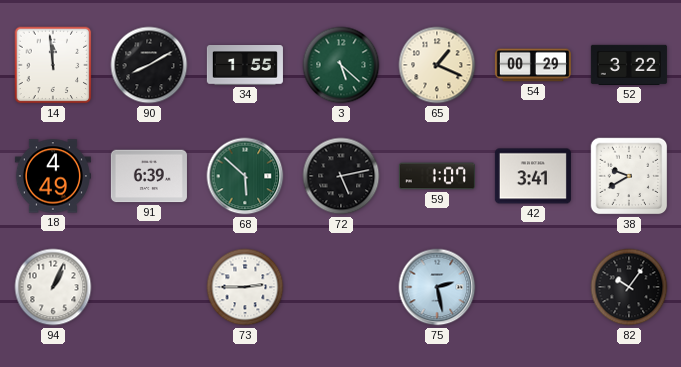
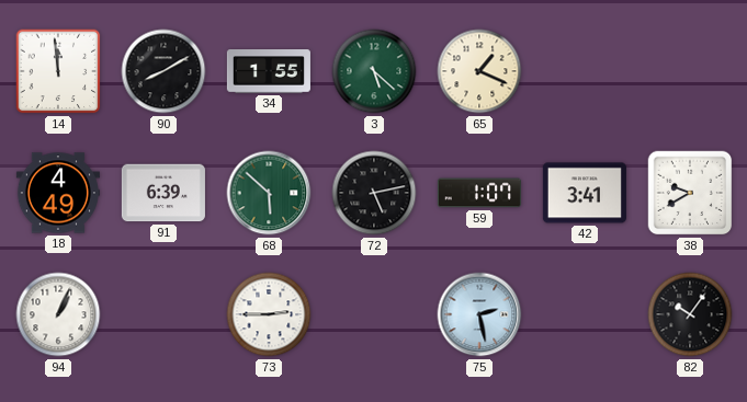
54: 00:29 -> none (533, 65)
52: 3:22 -> none (629, 65)
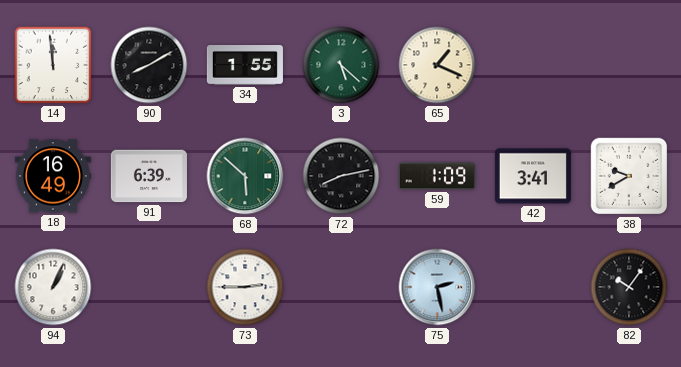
18: 4:49 -> 16:49 (53, 176)
72: 5:13 -> 8:13 (341, 176)
59: 1:07 -> 1:09 (437, 176)
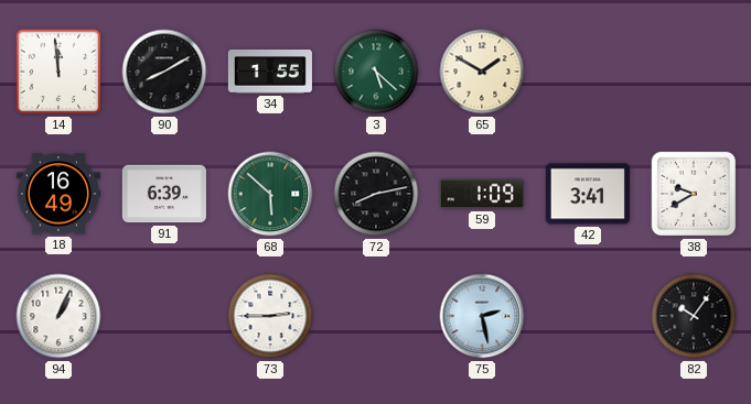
65: 1:19 -> 1:50 (482, 72)
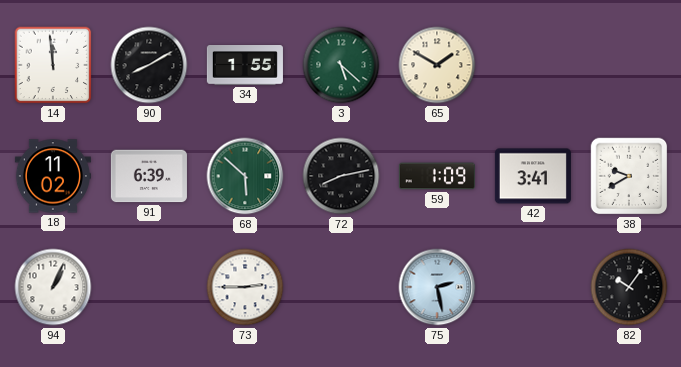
18: 16:49 -> 11:02 (53, 176)
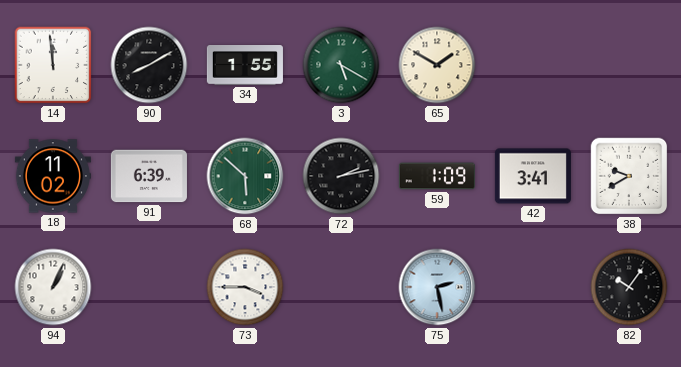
3: 5:22 -> 5:20 (341, 65)
72: 8:13 -> 2:13 (341, 176)
73: 2:45 -> 3:45 (245, 287)
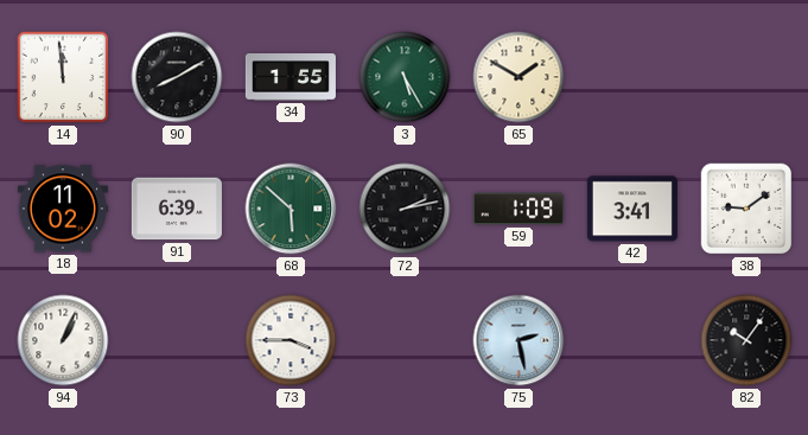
3: 5:20 -> 5:25 (405, 77)
38: 9:40 -> 9:09 (746, 209)
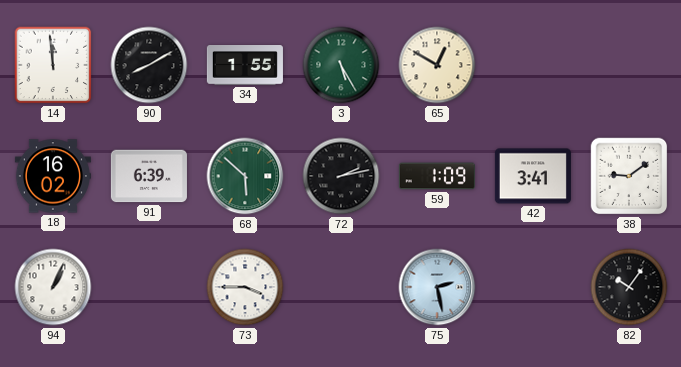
65: 1:50 -> 12:50 (437, 65)
18: 11:02 -> 16:02 (53, 176)
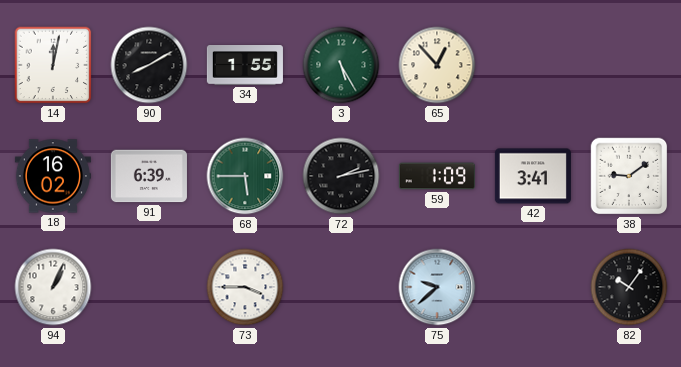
14: 11:59 -> 12:02 (53, 65)
65: 12:50 -> 12:53 (437, 65)
68: 5:52 -> 5:45 (245, 176)
75: 2:28 -> 9:38 (437, 287)
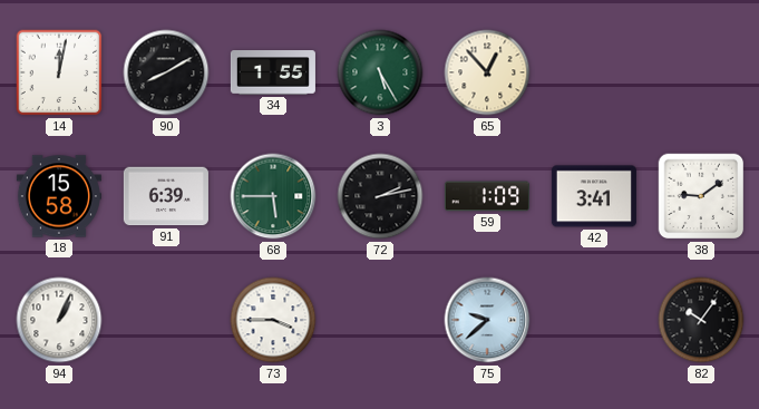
18: 16:02 -> 15:58 (59, 196)
